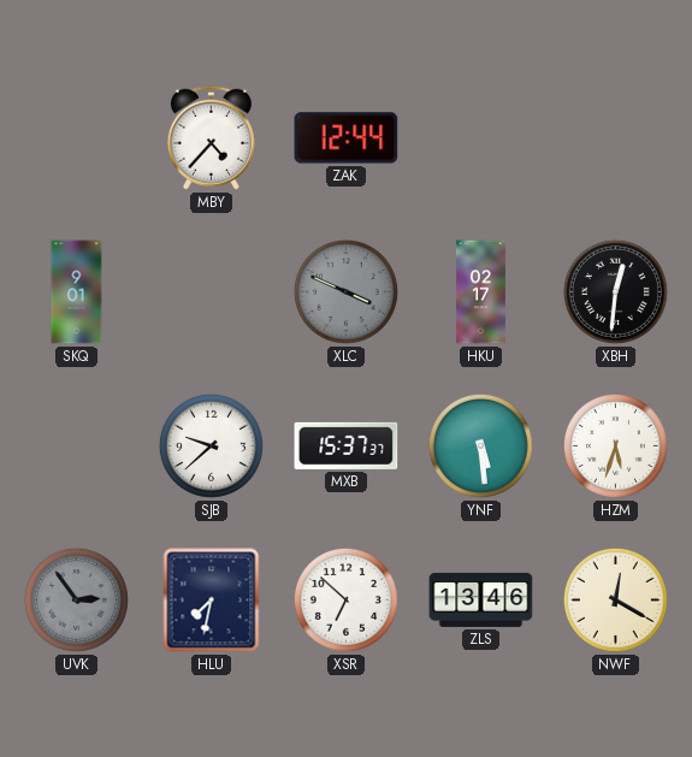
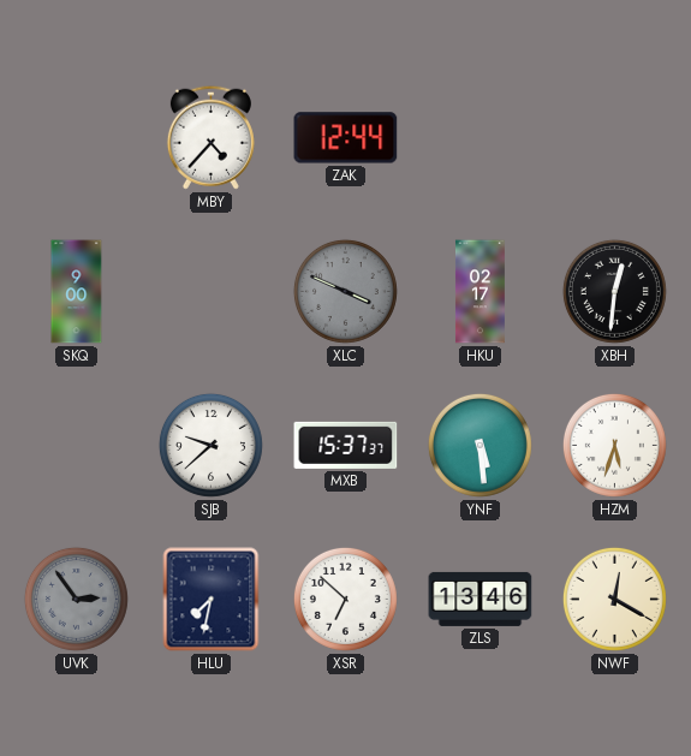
SKQ: 9:01 -> 9:00 (77, 292)
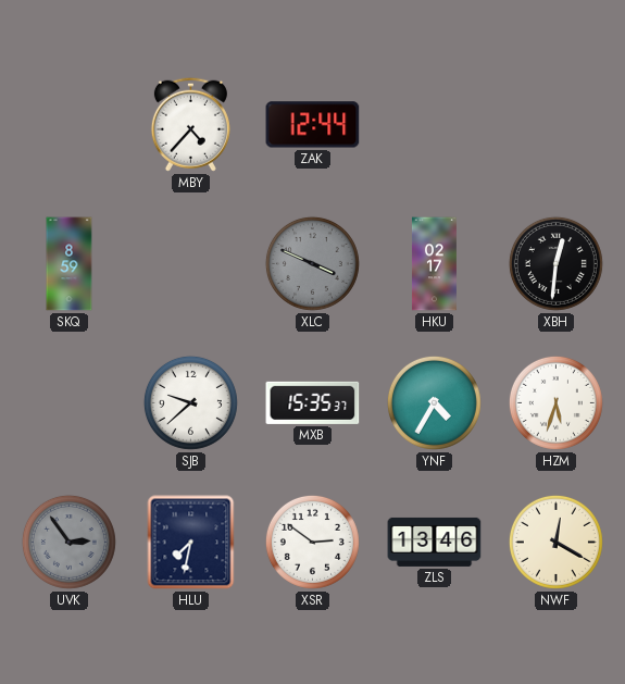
SKQ: 9:00 -> 8:59 (70, 264)
MXB: 15:37 -> 15:35 (313, 402)
YNF: 5:29 -> 4:35 (434, 402)
XSR: 6:52 -> 2:51 (312, 542)
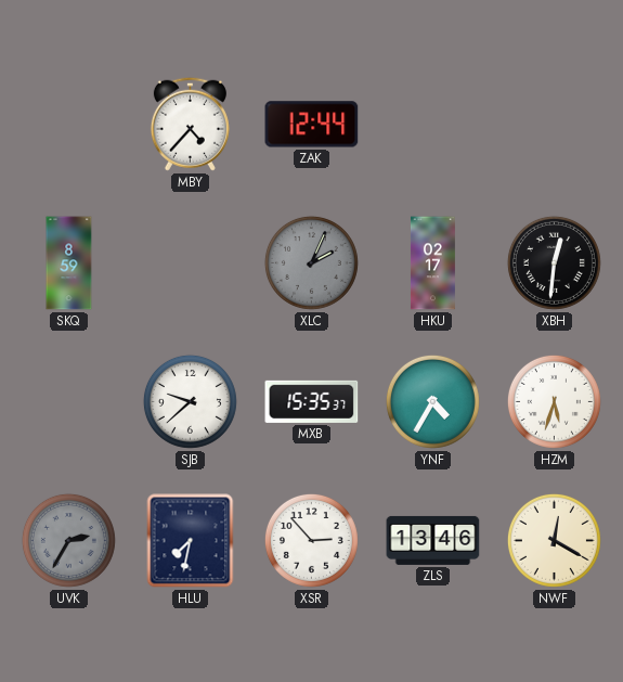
XLC: 3:49 -> 2:04 (311, 262)
UVK: 2:54 -> 2:35 (68, 540)
XSR: 2:51 -> 2:53 (311, 540)
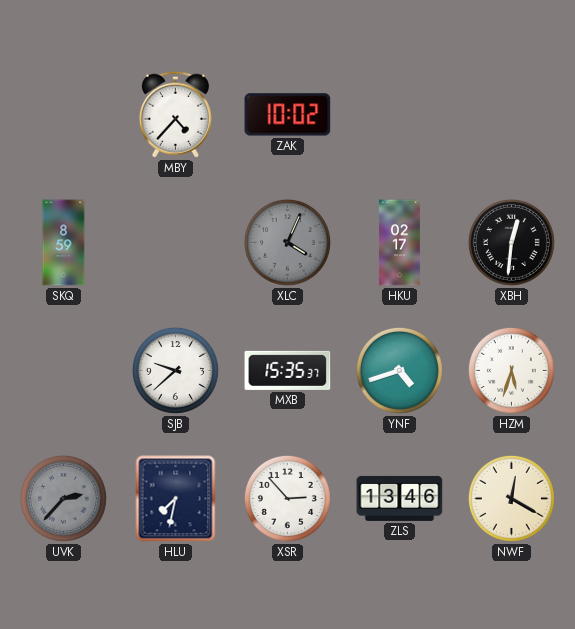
ZAK: 12:44 -> 10:02 (288, 115)
XLC: 2:04 -> 4:04 (287, 242)
YNF: 4:35 -> 4:42 (399, 370)
UVK: 2:35 -> 2:37 (63, 498)
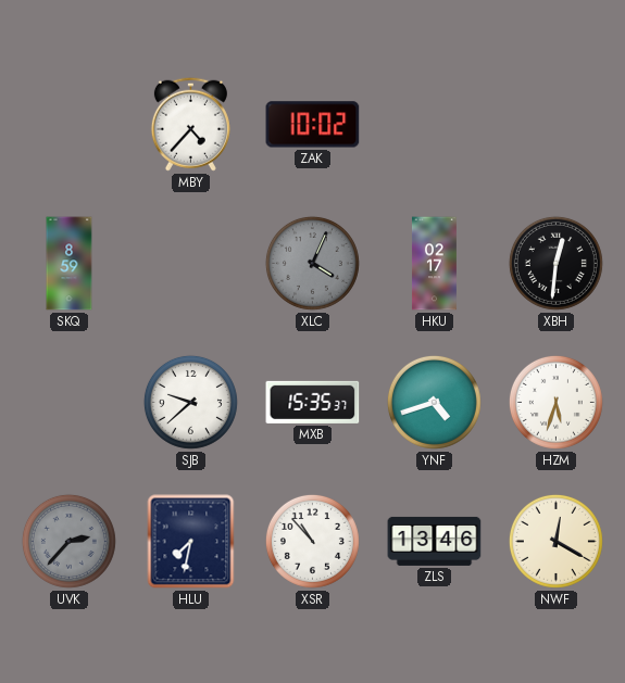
XSR: 2:53 -> 10:53 (312, 541)
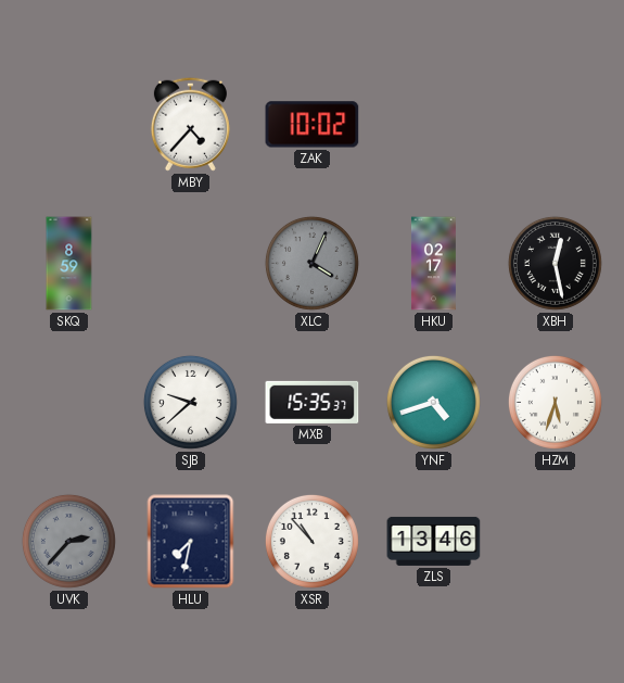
XBH: 12:31 -> 12:28 (555, 263)
NWF: 12:20 -> none (555, 541)
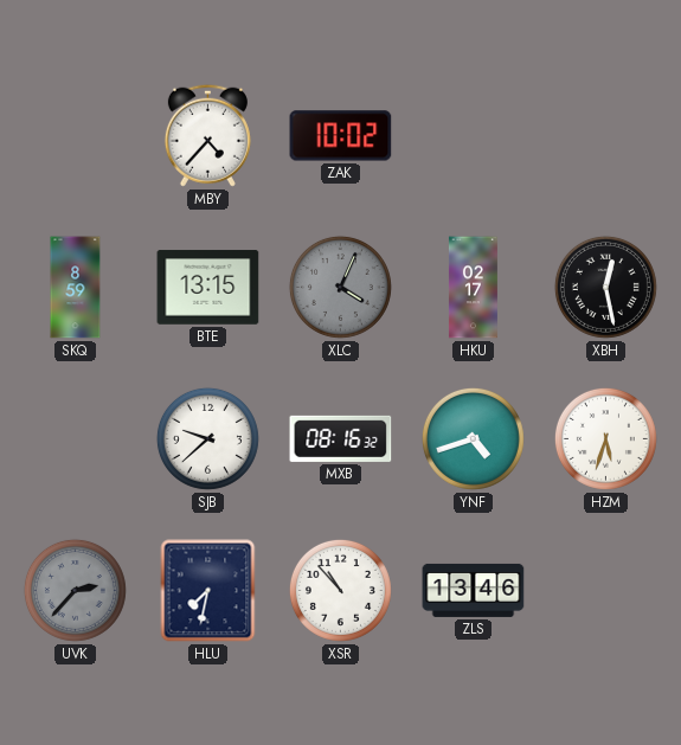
BTE: none -> 13:15 (208, 288)
MXB: 15:35 -> 08:16 (341, 438)
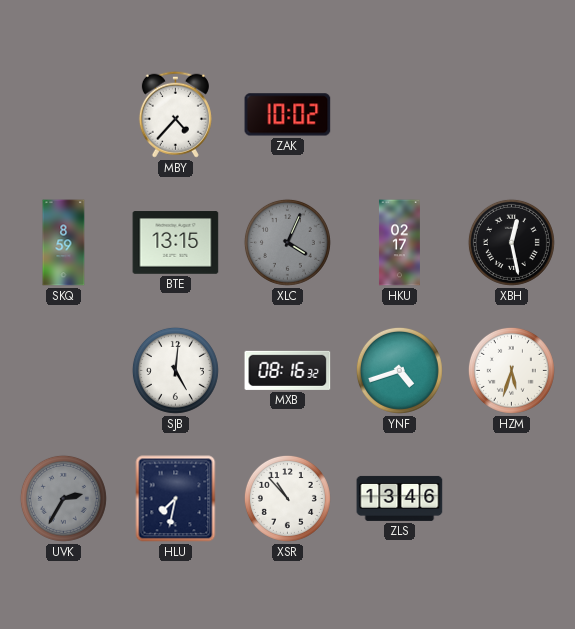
SJB: 9:38 -> 5:01 (175, 370)
UVK: 2:37 -> 2:35 (63, 498)
